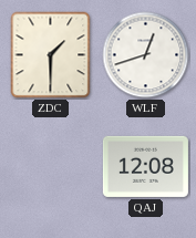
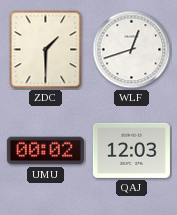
UMU: none -> 00:02 (45, 151)
QAJ: 12:08 -> 12:03 (131, 150)
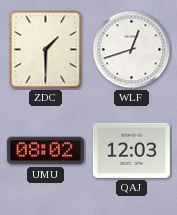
UMU: 00:02 -> 08:02 (45, 151)
